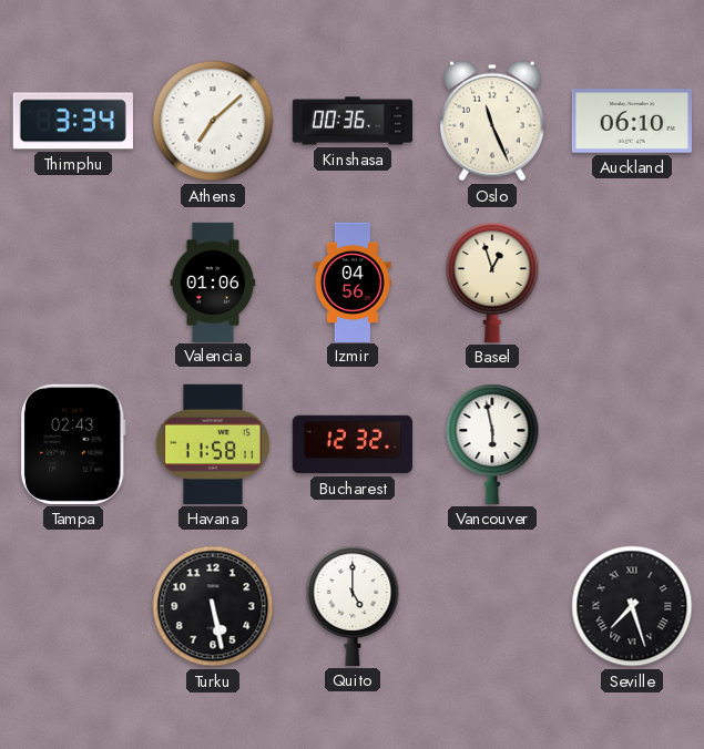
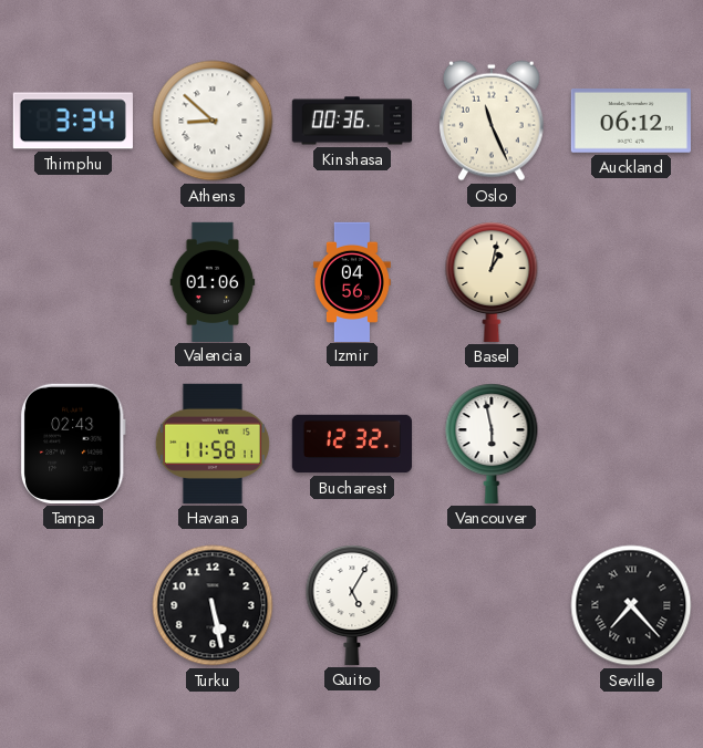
Athens: 7:08 -> 8:52 (213, 121)
Auckland: 06:10 -> 06:12 (631, 122)
Basel: 12:57 -> 1:02 (492, 282)
Quito: 5:00 -> 5:05 (352, 605)
Seville: 7:27 -> 7:23 (631, 605)
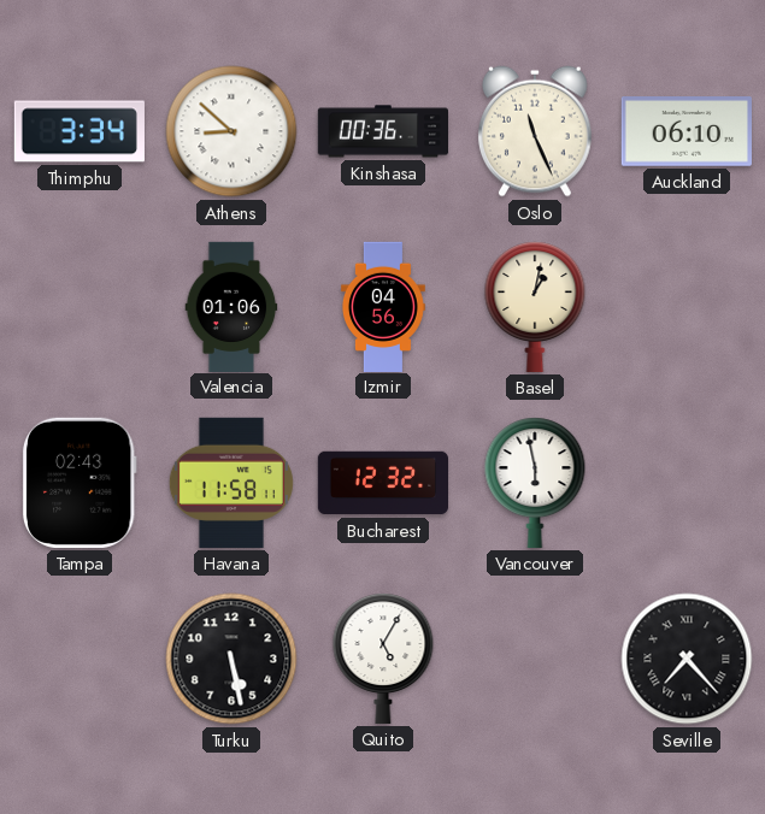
Auckland: 06:12 -> 06:10 (687, 132)
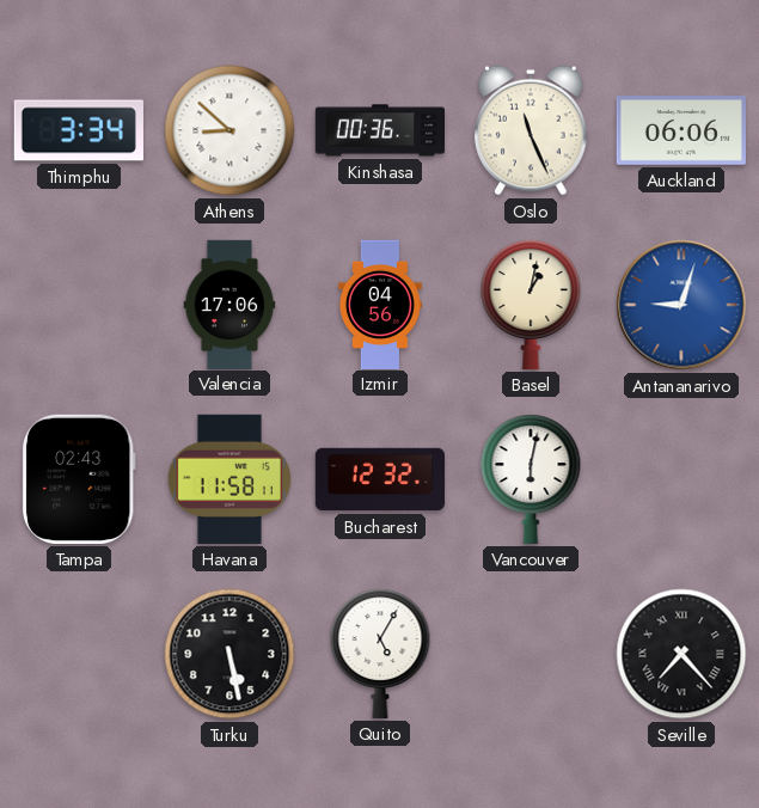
Auckland: 06:10 -> 06:06 (681, 131)
Valencia: 01:06 -> 17:06 (229, 304)
Antananarivo: none -> 9:03 (681, 305)
Vancouver: 5:58 -> 6:02 (531, 479)
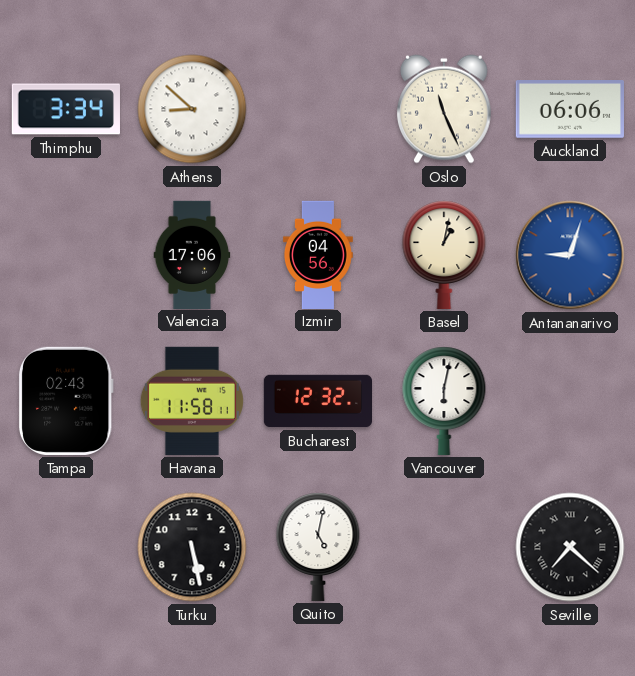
Kinshasa: 00:36 -> none (379, 130)
Quito: 5:05 -> 5:02 (318, 547)
Seville: 7:23 -> 7:22 (570, 547)
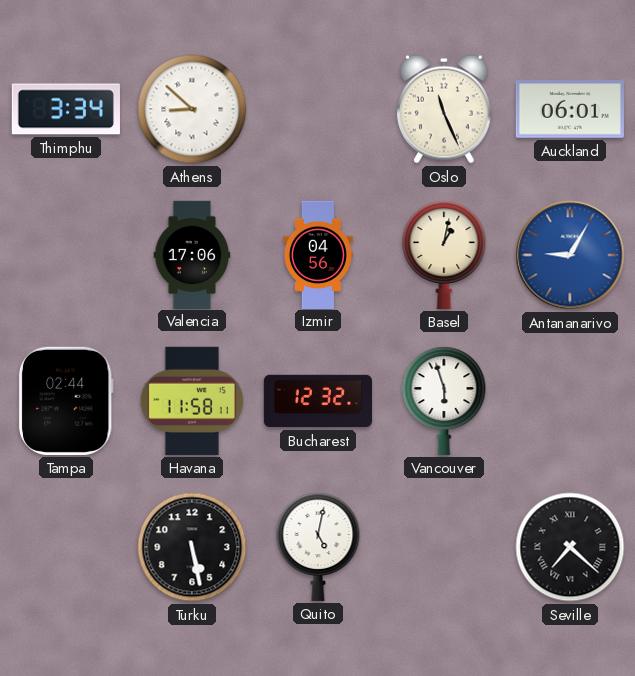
Auckland: 06:06 -> 06:01 (570, 110)
Antananarivo: 9:03 -> 9:05 (570, 255)
Tampa: 02:43 -> 02:44 (66, 401)
Vancouver: 6:02 -> 5:57 (444, 401)
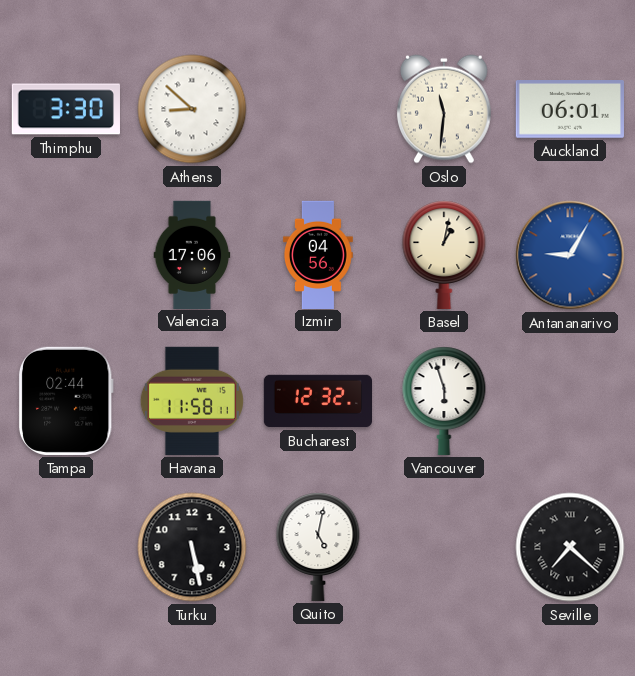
Thimphu: 3:34 -> 3:30 (66, 109)
Oslo: 11:26 -> 11:31 (444, 109)
